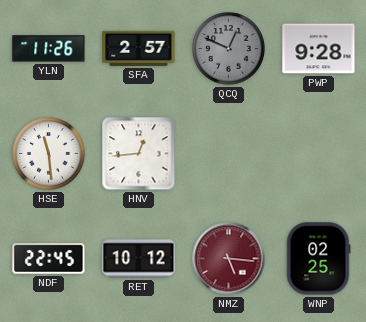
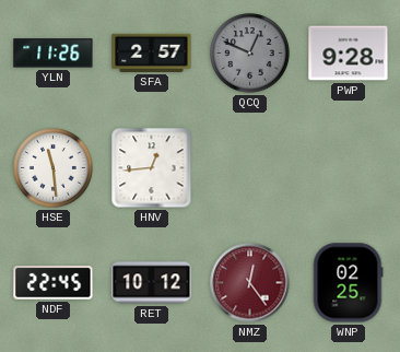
NMZ: 5:16 -> 12:24 (250, 283)
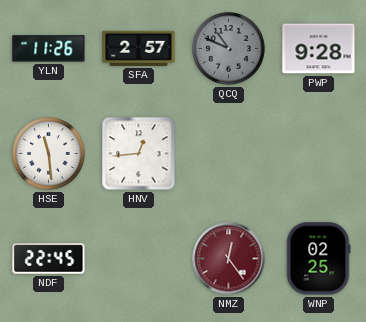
QCQ: 12:49 -> 10:49 (229, 49)
RET: 10:12 -> none (152, 283)
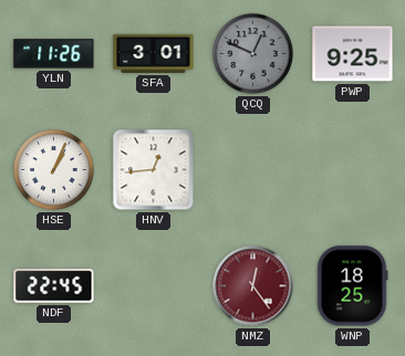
SFA: 2:57 -> 3:01 (154, 53)
QCQ: 10:49 -> 12:49 (253, 54)
PWP: 9:28 -> 9:25 (353, 54)
HSE: 11:29 -> 1:04 (54, 170)
WNP: 02:25 -> 18:25 (353, 286)
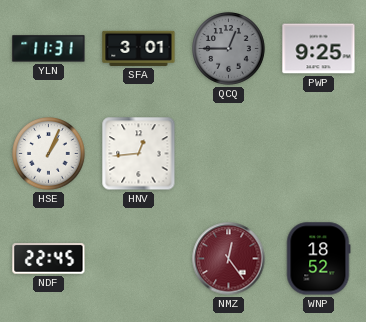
YLN: 11:26 -> 11:31 (49, 49)
QCQ: 12:49 -> 12:45 (229, 49)
WNP: 18:25 -> 18:52 (319, 259)
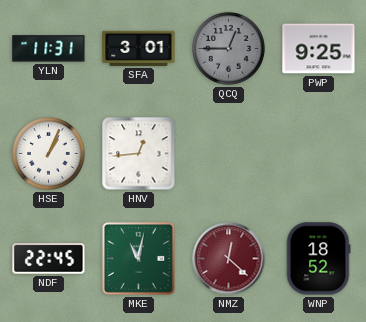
MKE: none -> 11:02 (138, 258)
NMZ: 12:24 -> 12:22 (229, 259)
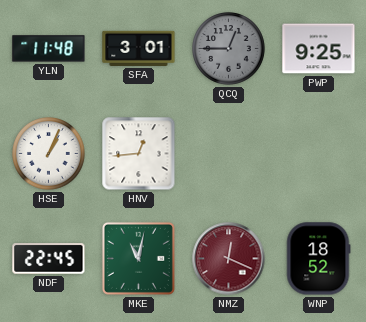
YLN: 11:31 -> 11:48 (49, 49)
NMZ: 12:22 -> 12:19 (229, 259)
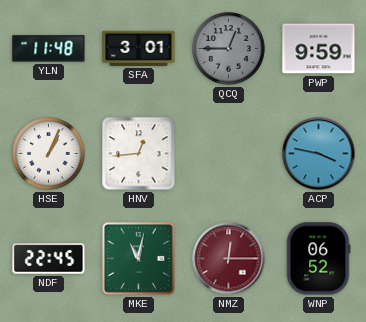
PWP: 9:25 -> 9:59 (319, 49)
ACP: none -> 3:47 (319, 154)
NMZ: 12:19 -> 12:15 (229, 259)
WNP: 18:52 -> 06:52 (319, 259)
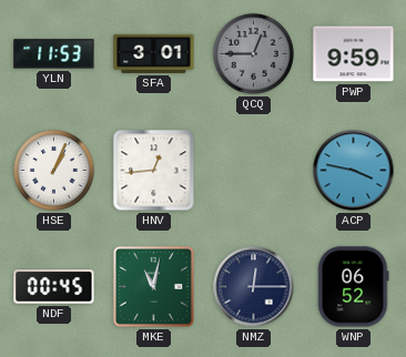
YLN: 11:48 -> 11:53 (54, 54)
NDF: 22:45 -> 00:45 (54, 287)
NMZ dial: burgundy -> navy (254, 287)
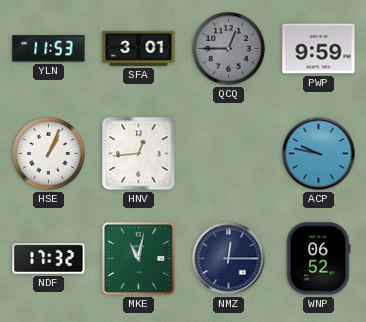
ACP: 3:47 -> 9:47 (319, 154)
NDF: 00:45 -> 17:32 (49, 259)
